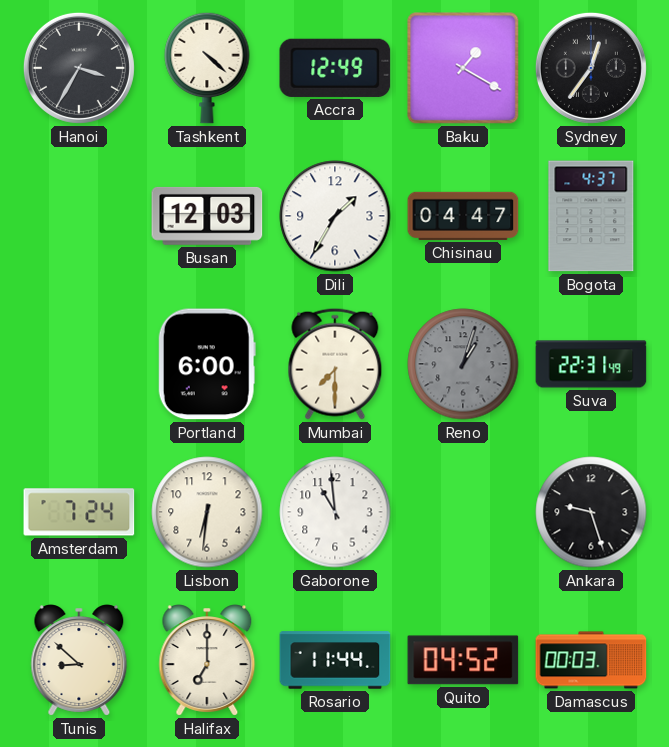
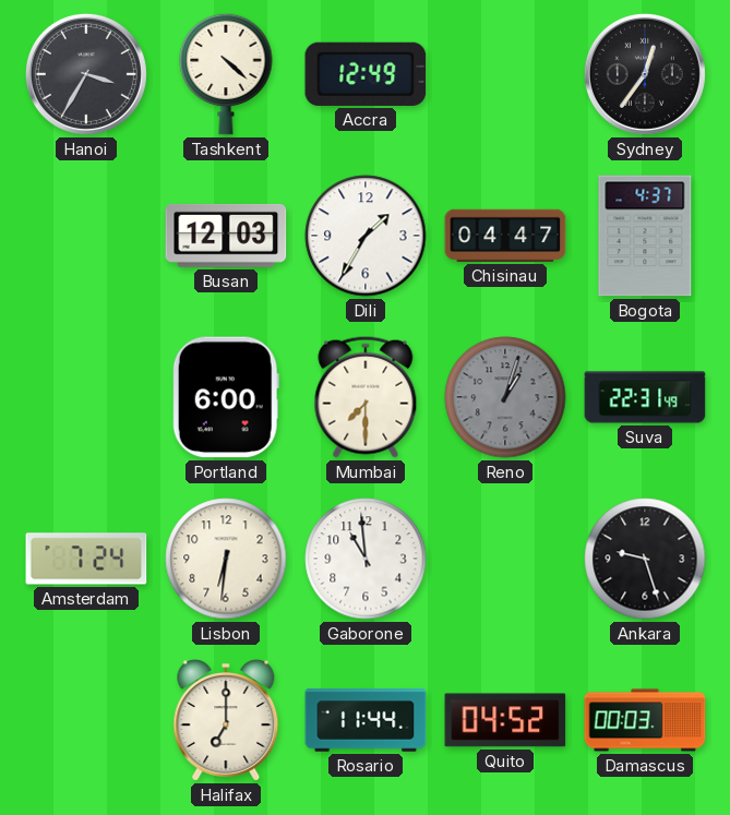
Baku: 1:20 -> none (463, 68)
Tunis: 8:52 -> none (79, 660)
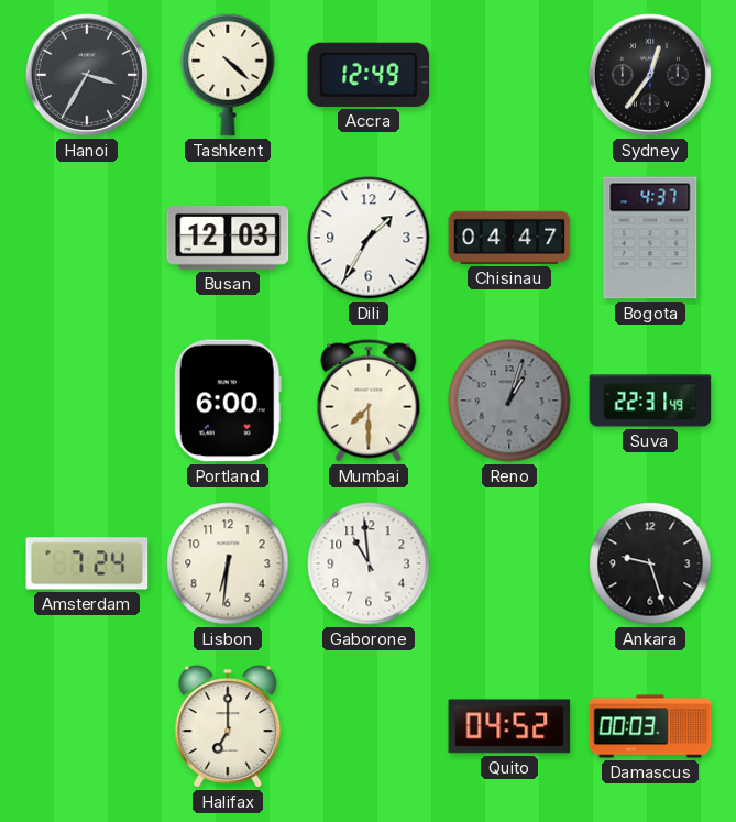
Rosario: 11:44 -> none (366, 720)
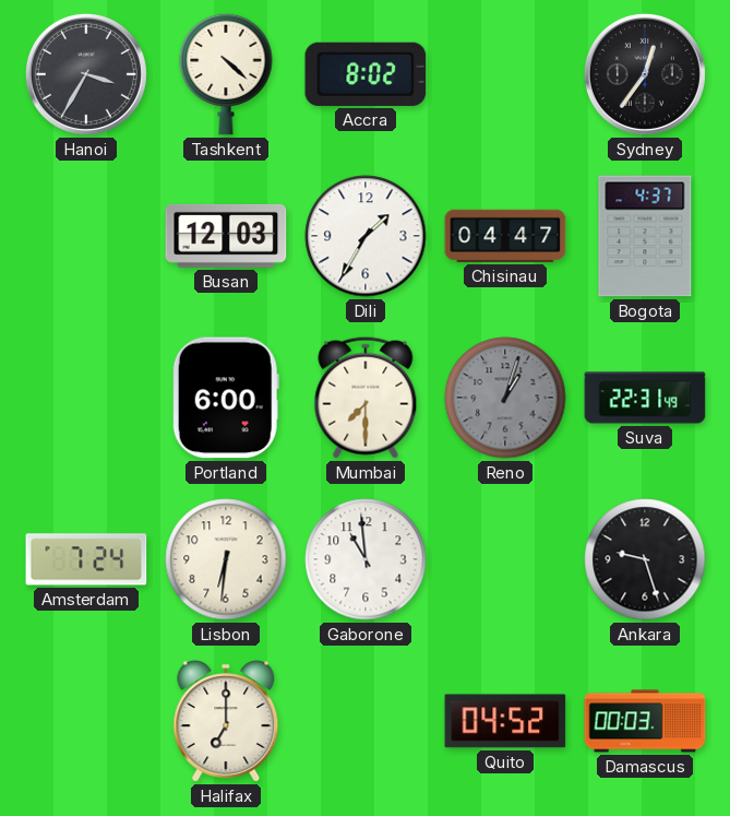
Accra: 12:49 -> 8:02 (366, 74)
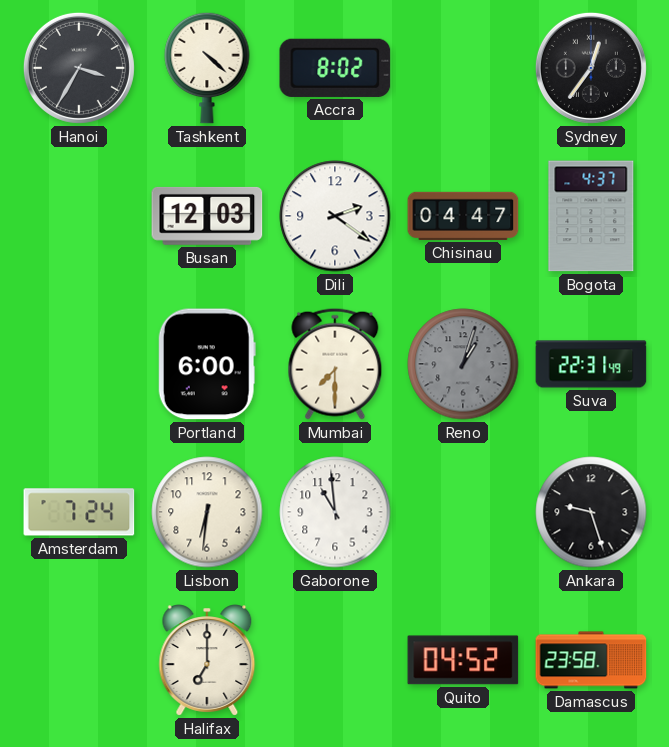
Dili: 1:35 -> 2:21 (335, 216)
Damascus: 00:03 -> 23:58 (591, 660)
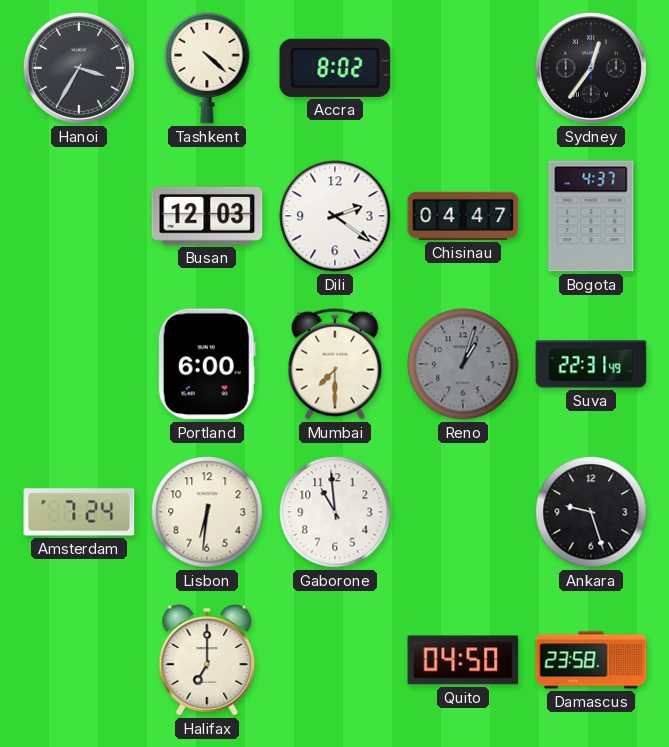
Quito: 04:52 -> 04:50 (463, 660)
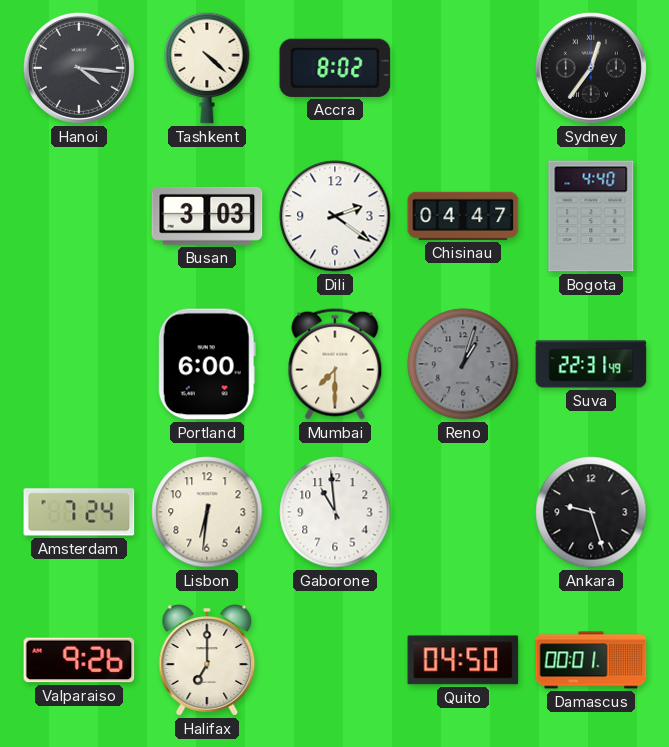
Hanoi: 3:35 -> 4:16 (79, 68)
Busan: 12:03 -> 3:03 (207, 216)
Bogota: 4:37 -> 4:40 (591, 216)
Valparaiso: none -> 9:26 (79, 660)
Damascus: 23:58 -> 00:01 (591, 660)
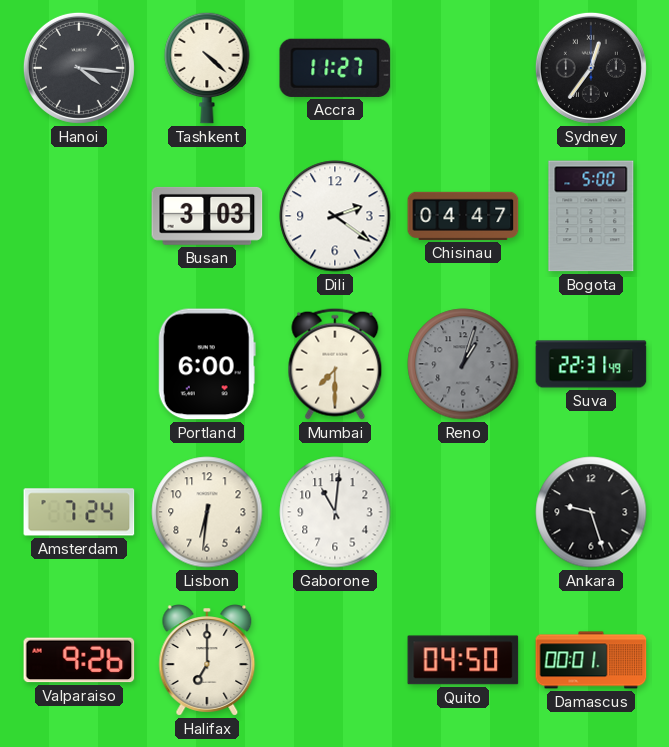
Accra: 8:02 -> 11:27 (335, 68)
Bogota: 4:40 -> 5:00 (591, 216)
Gaborone: 10:59 -> 11:01 (335, 512)
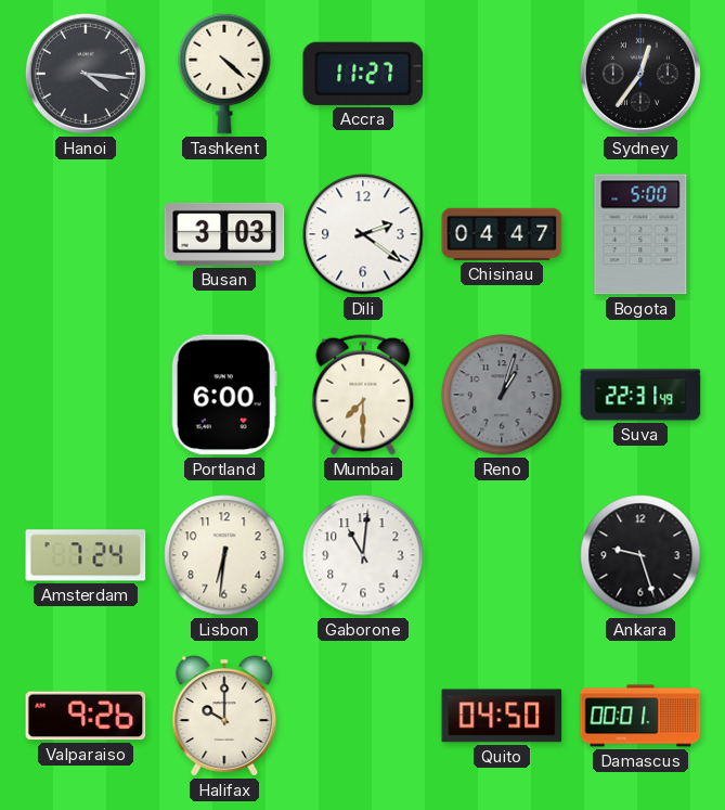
Halifax: 7:00 -> 10:00 (224, 716)
